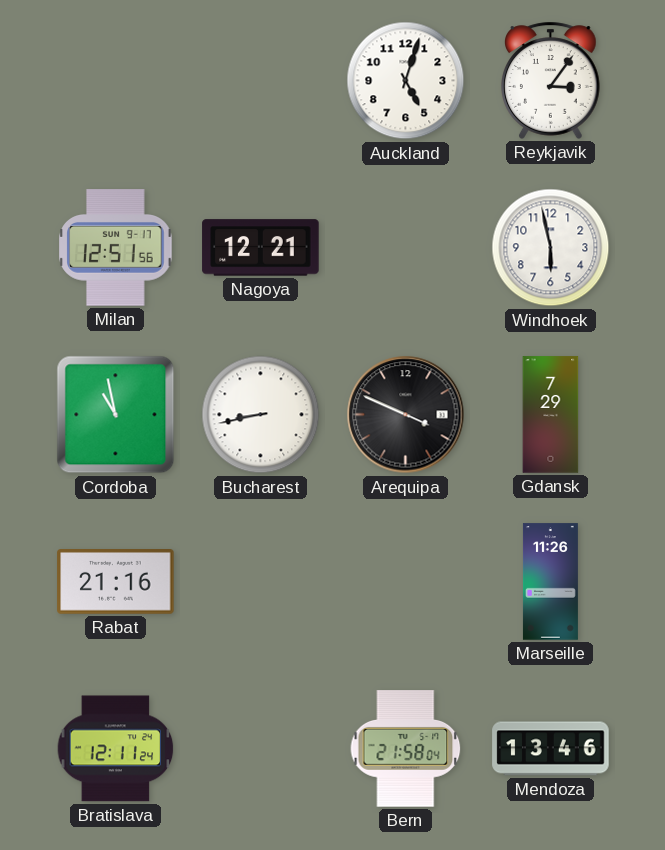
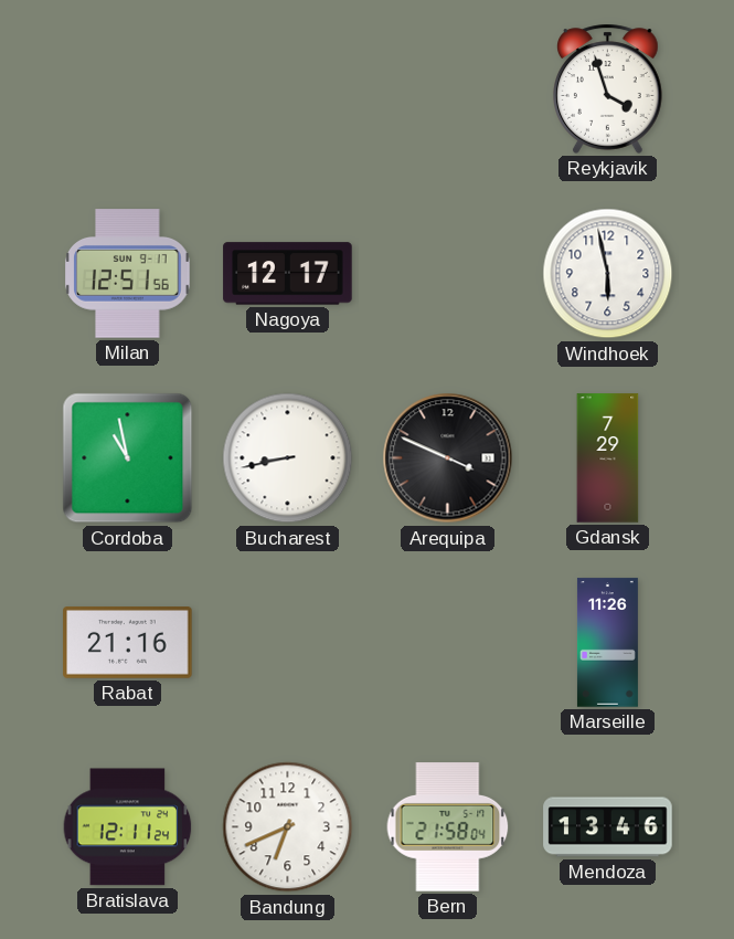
Auckland: 5:03 -> none (406, 81)
Reykjavik: 3:06 -> 3:57 (608, 88)
Nagoya: 12:21 -> 12:17 (288, 274)
Bandung: none -> 6:41 (288, 827)
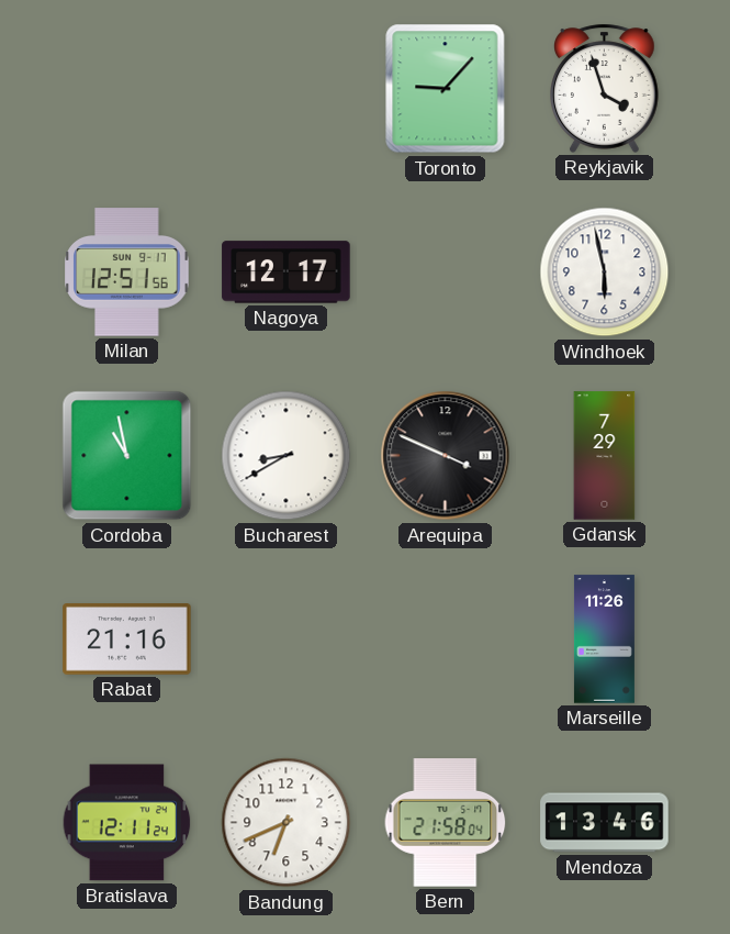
Toronto: none -> 9:07 (446, 89)
Bucharest: 8:43 -> 8:40 (287, 456)
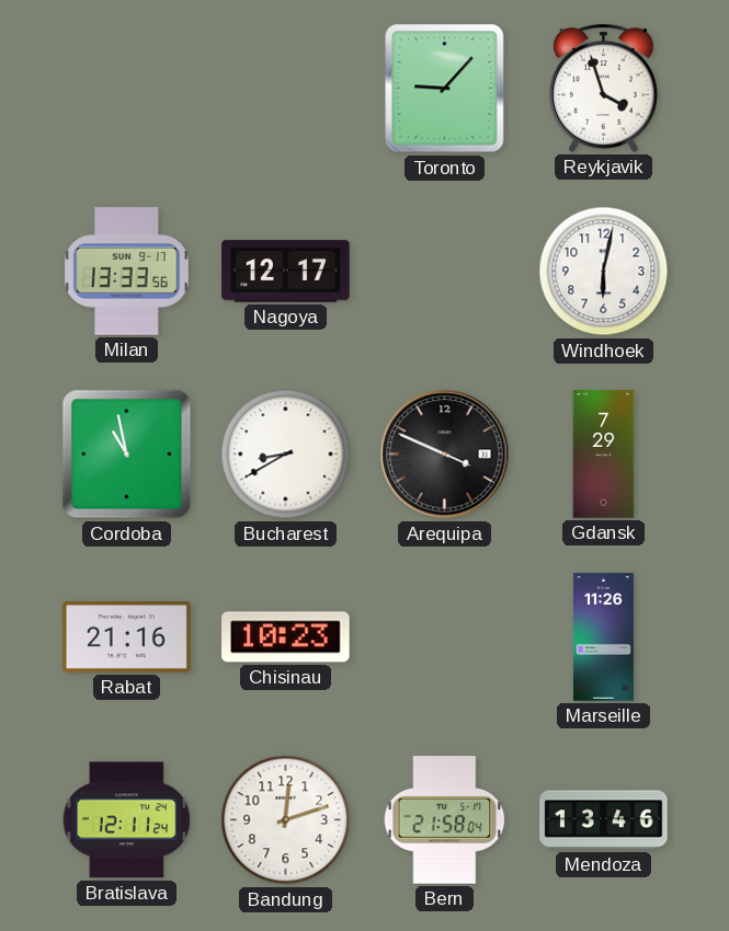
Milan: 12:51 -> 13:33 (127, 272)
Windhoek: 5:58 -> 6:02 (604, 272)
Chisinau: none -> 10:23 (286, 637)
Bandung: 6:41 -> 12:12 (286, 820)
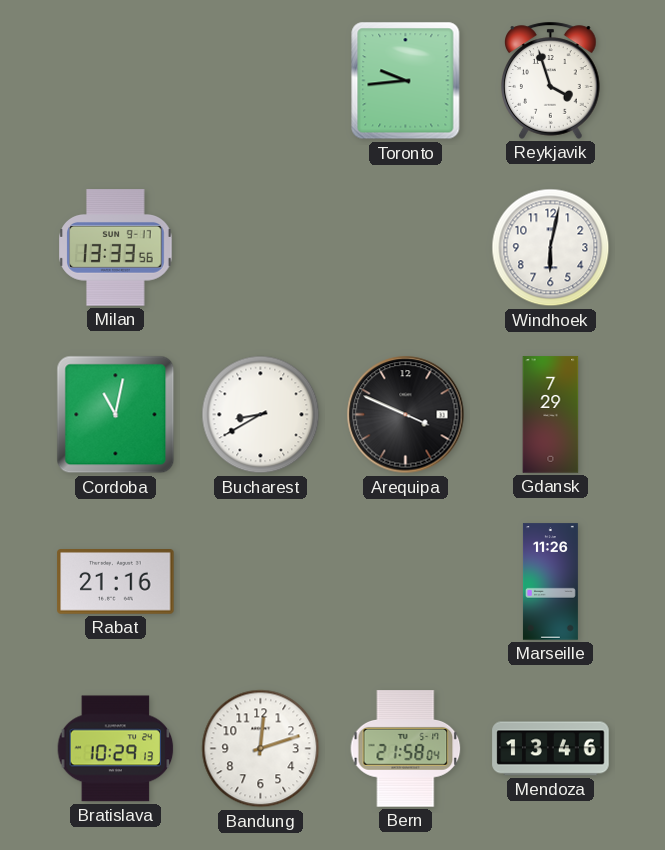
Toronto: 9:07 -> 9:44 (406, 81)
Nagoya: 12:17 -> none (286, 272)
Cordoba: 10:58 -> 11:02 (116, 415)
Chisinau: 10:23 -> none (286, 637)
Bratislava: 12:11 -> 10:29 (116, 749)
